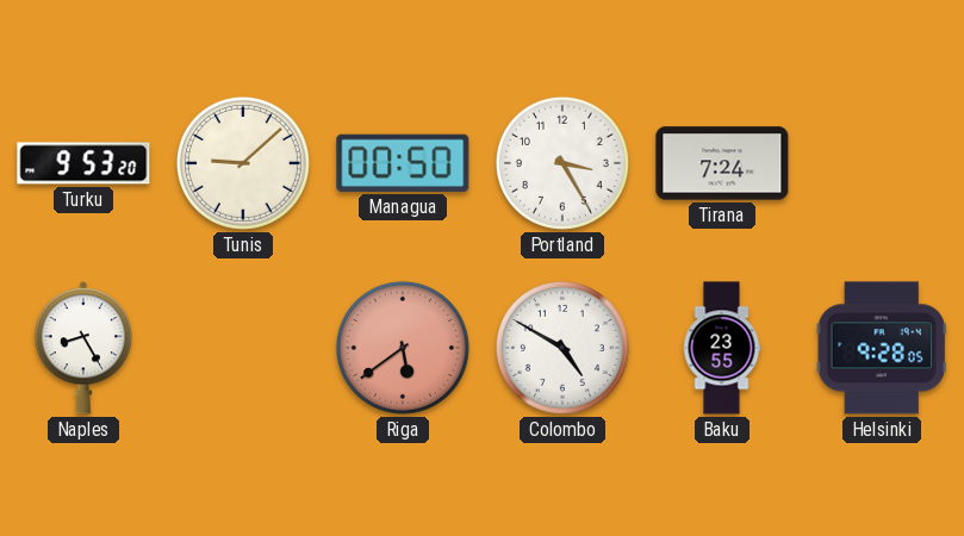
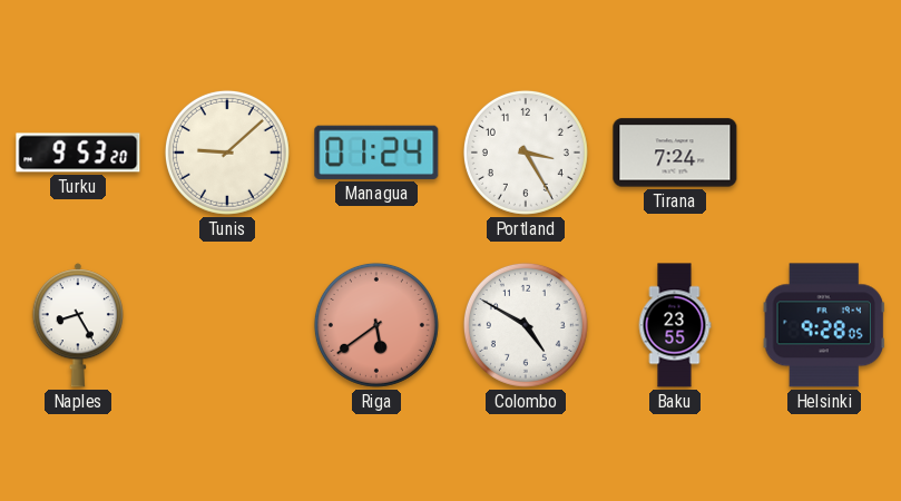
Managua: 00:50 -> 01:24 (376, 153)
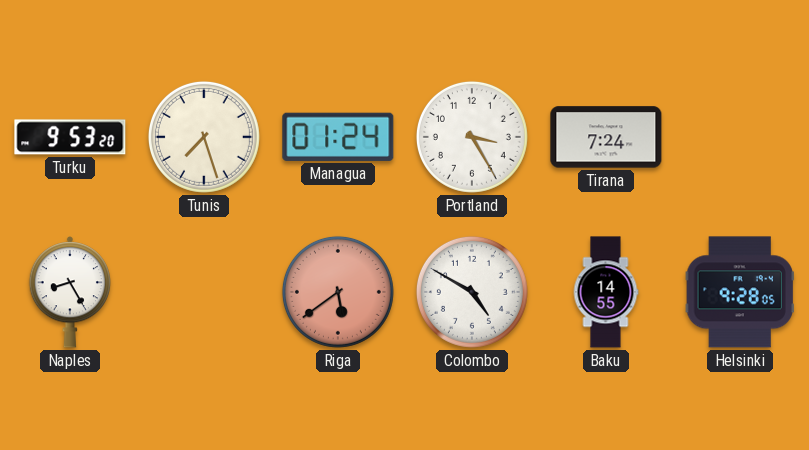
Tunis: 9:08 -> 7:27 (204, 137)
Baku: 23:55 -> 14:55 (606, 292)
